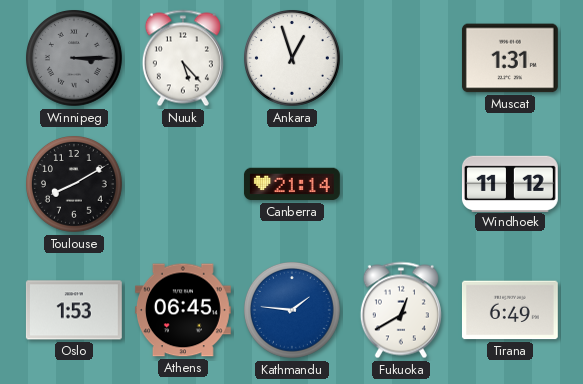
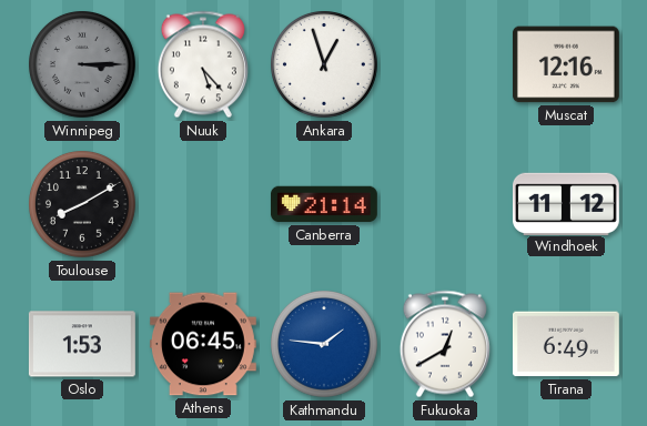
Muscat: 1:31 -> 12:16 (566, 64)
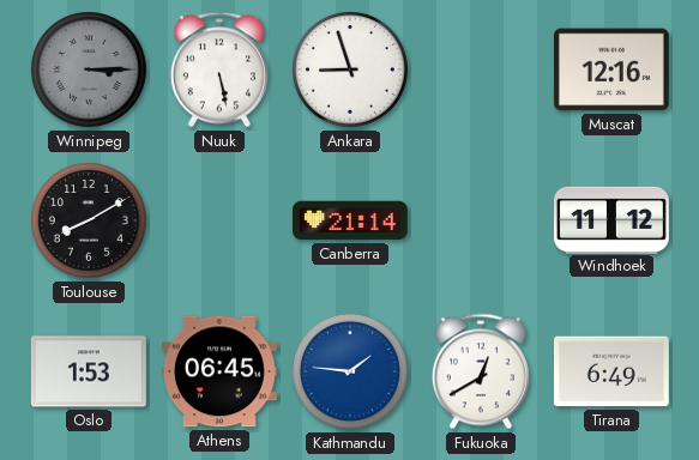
Nuuk: 5:23 -> 5:28 (219, 69)
Ankara: 12:57 -> 8:57 (351, 71)
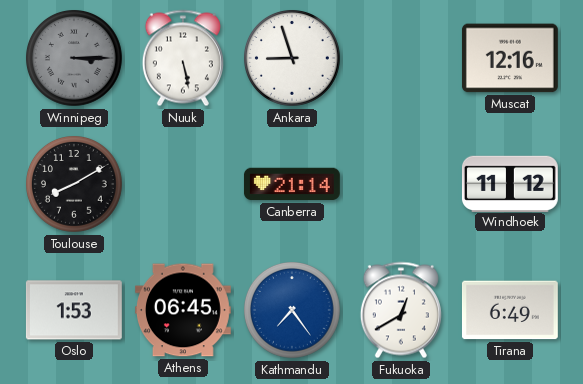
Kathmandu: 1:46 -> 7:24 (293, 311)
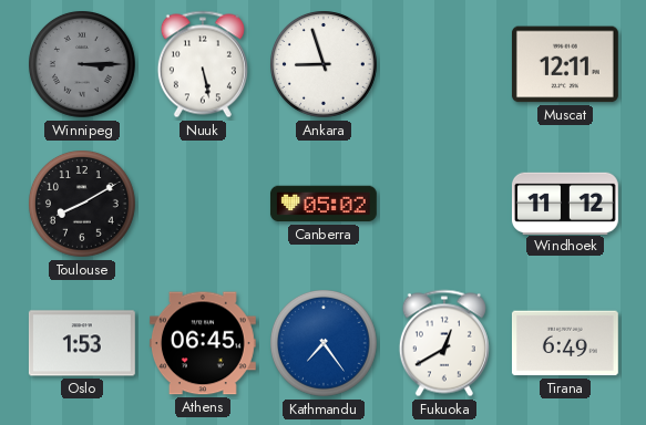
Muscat: 12:16 -> 12:11 (565, 64)
Canberra: 21:14 -> 05:02 (324, 204)
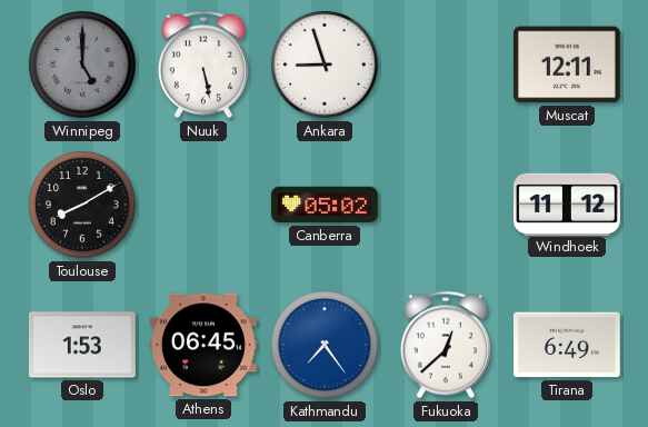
Winnipeg: 3:15 -> 5:00 (83, 66)
Fukuoka: 12:40 -> 12:38 (446, 345)
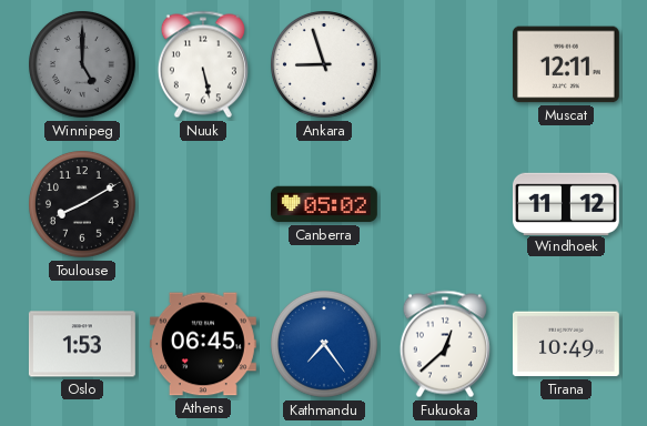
Tirana: 6:49 -> 10:49 (566, 344)
